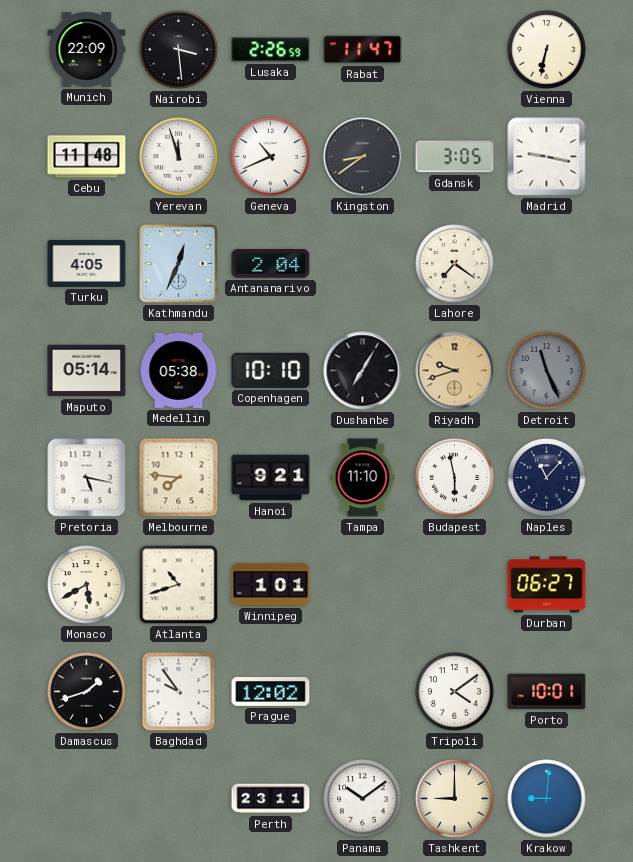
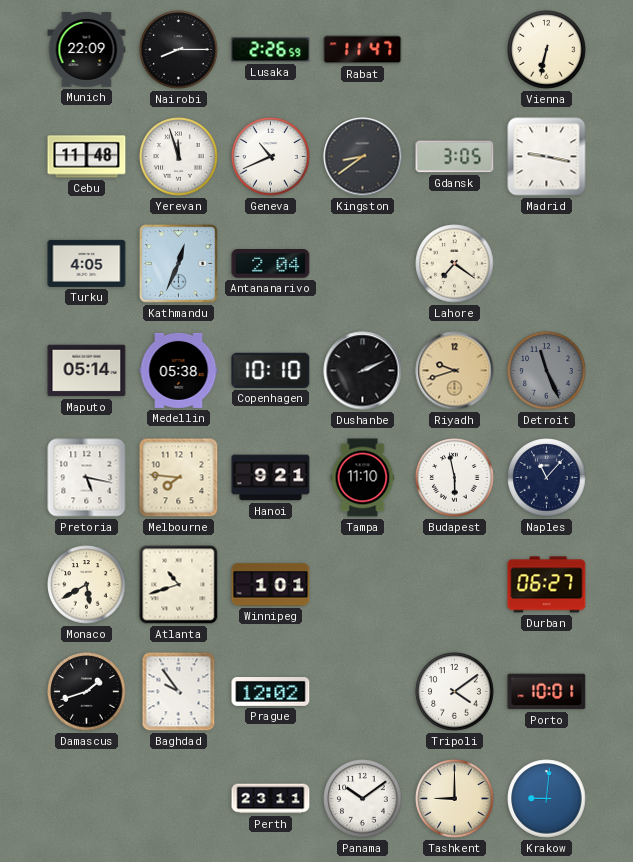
Nairobi: 3:29 -> 8:15 (179, 50)
Dushanbe: 7:05 -> 2:11 (363, 371)
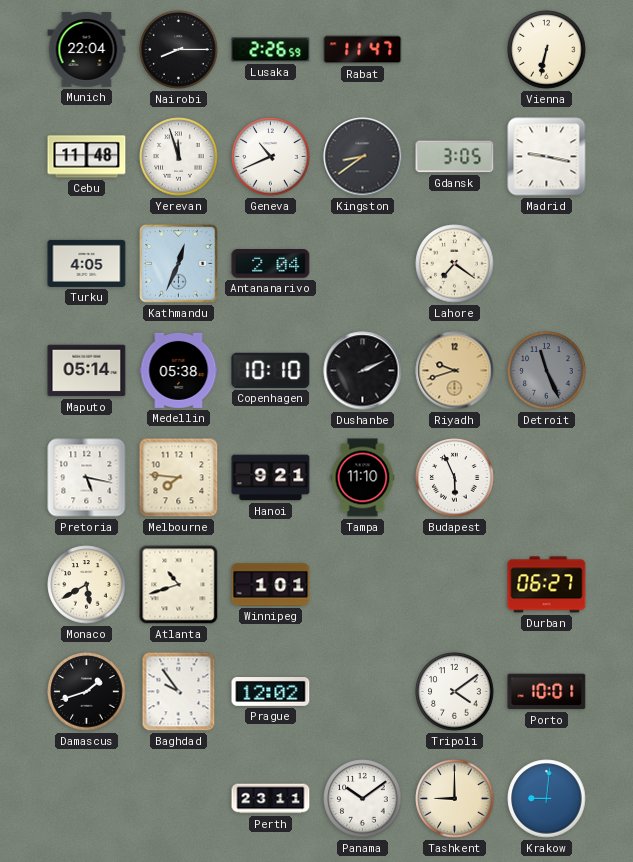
Munich: 22:09 -> 22:04 (87, 50)
Budapest: 5:58 -> 5:56 (455, 478)
Naples: 11:07 -> none (547, 478)
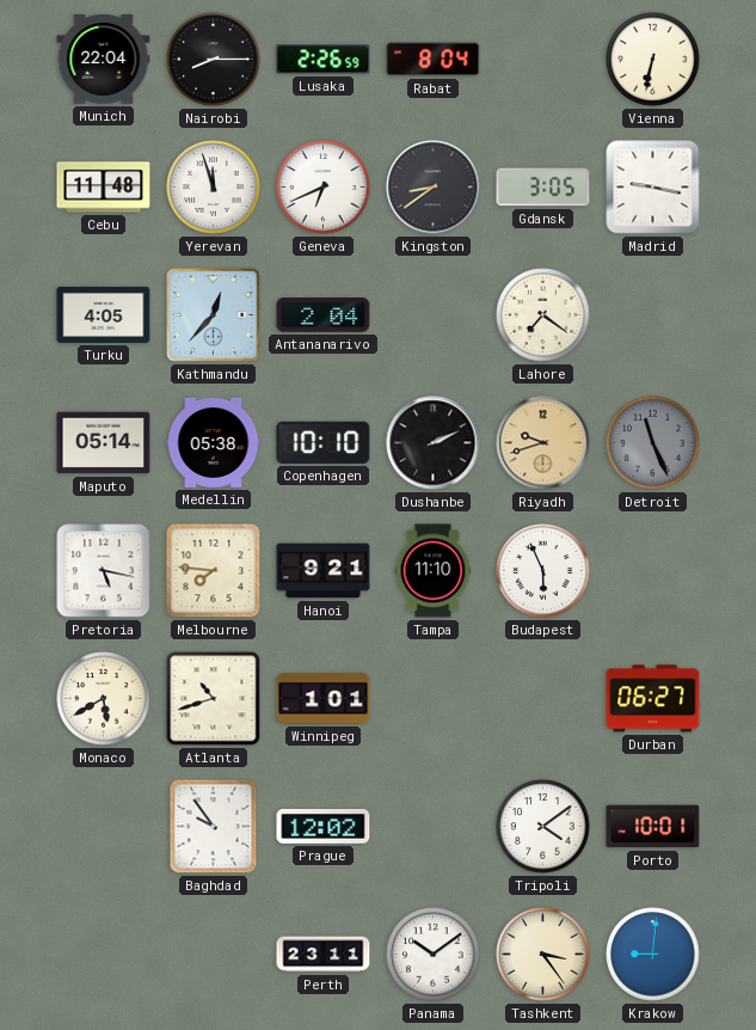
Rabat: 11:47 -> 8:04 (434, 60)
Geneva: 10:41 -> 6:41 (324, 188)
Kathmandu: 12:34 -> 12:37 (214, 315)
Damascus: 1:42 -> none (87, 692)
Tashkent: 9:00 -> 3:24 (543, 955)
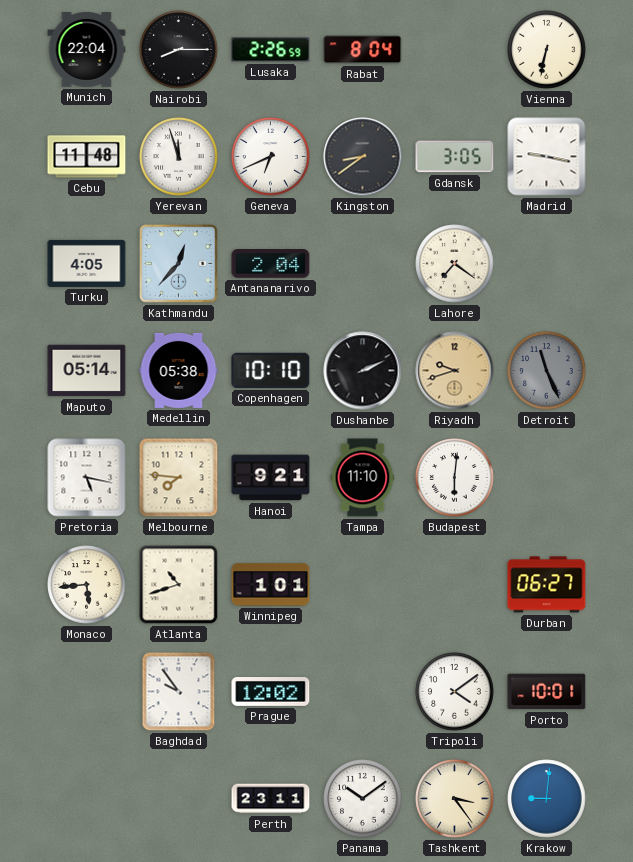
Budapest: 5:56 -> 6:01 (455, 478)
Monaco: 5:40 -> 5:44 (87, 585)
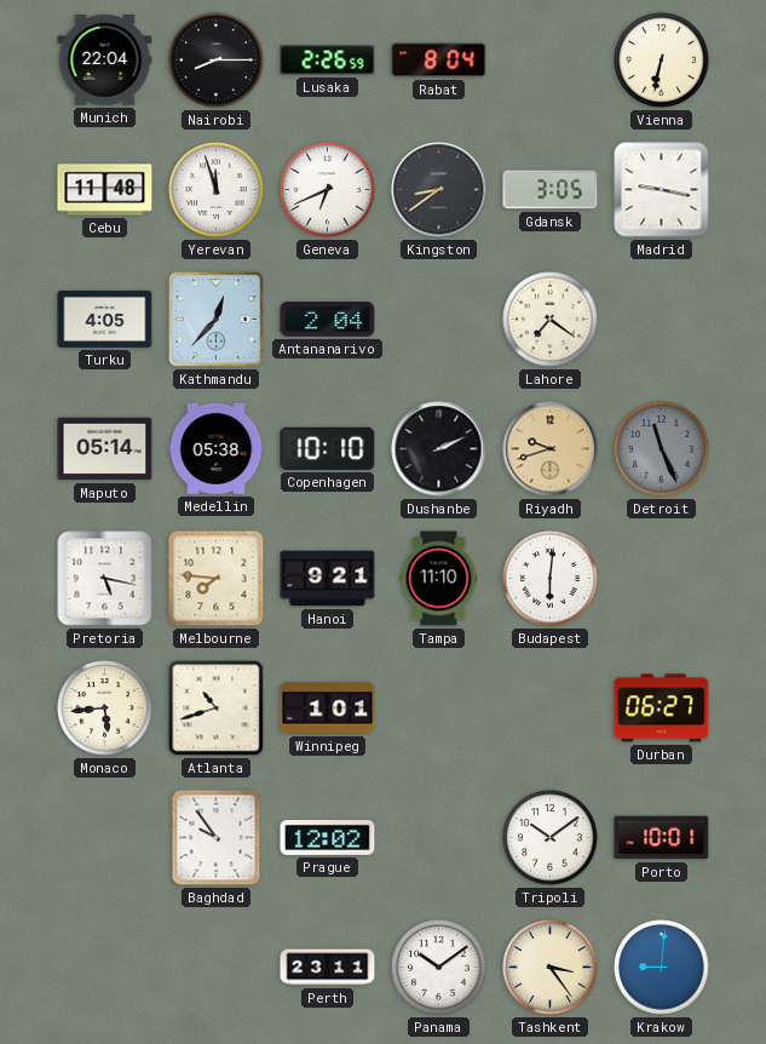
Tripoli: 4:09 -> 10:09 (551, 838)
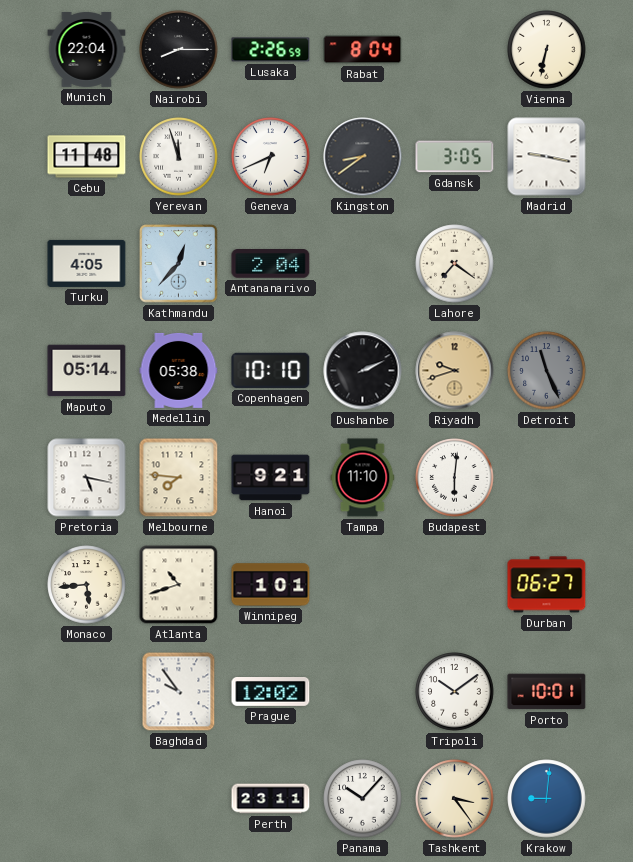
Panama: 10:09 -> 10:07 (363, 799)
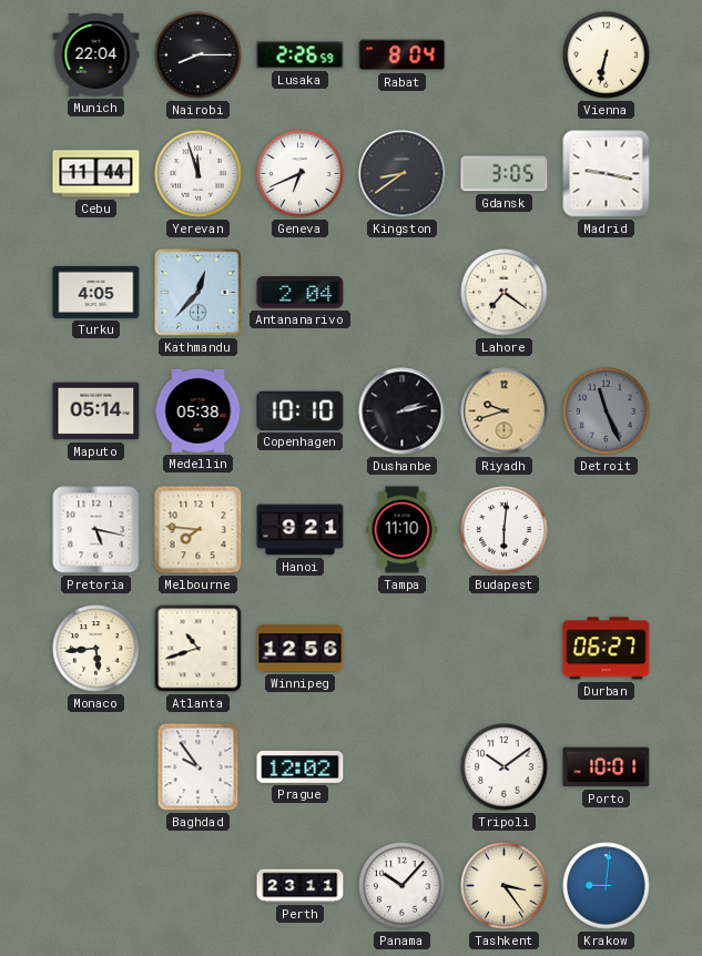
Cebu: 11:48 -> 11:44 (96, 174)
Dushanbe: 2:11 -> 2:13 (403, 411)
Winnipeg: 1:01 -> 12:56 (301, 649)
